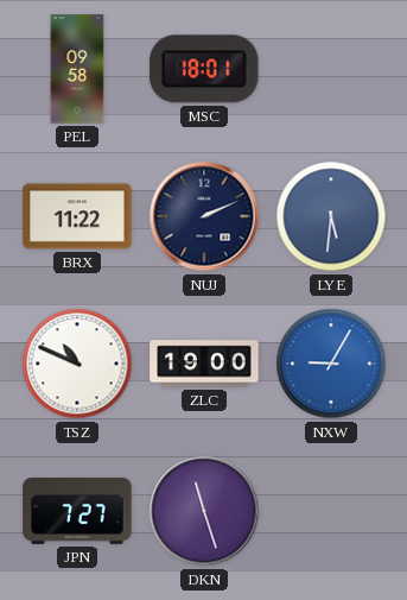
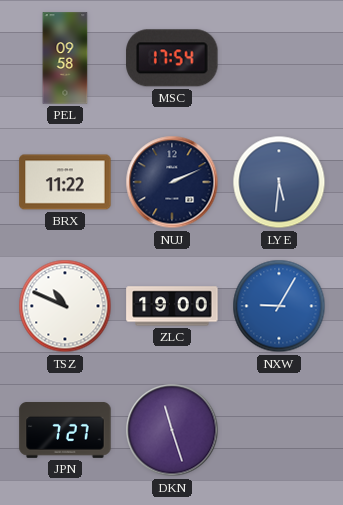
MSC: 18:01 -> 17:54 (172, 58)
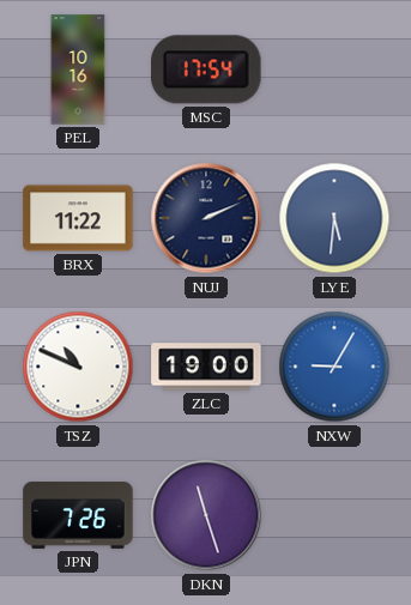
PEL: 09:58 -> 10:16 (78, 69)
JPN: 7:27 -> 7:26 (78, 516)
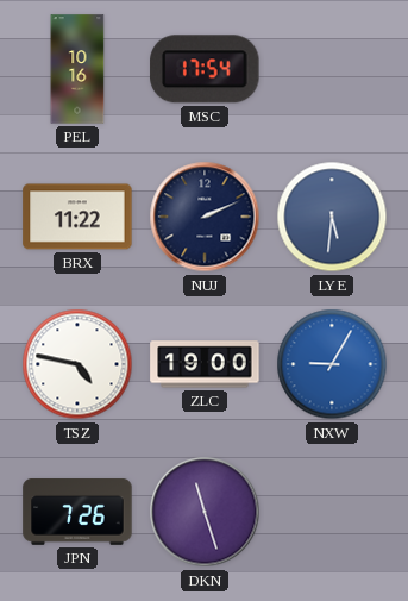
TSZ: 10:49 -> 4:47 (77, 364)
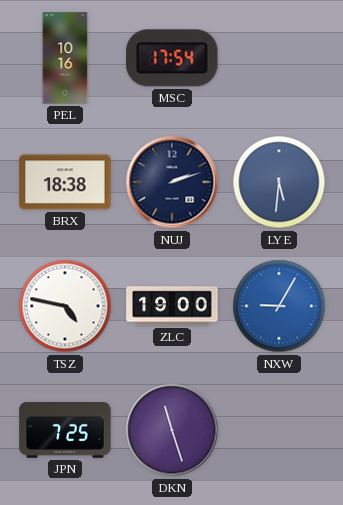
BRX: 11:22 -> 18:38 (65, 182)
NUJ: 2:11 -> 2:12 (172, 182)
JPN: 7:26 -> 7:25 (65, 431)
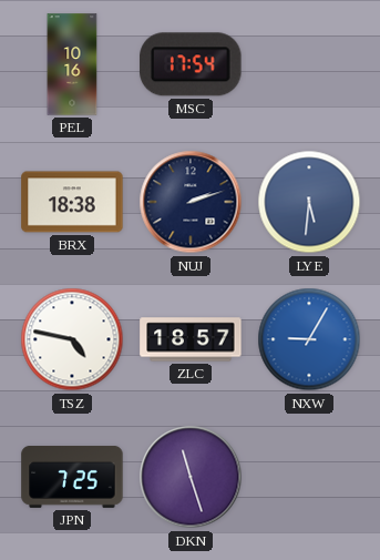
ZLC: 19:00 -> 18:57 (191, 339)
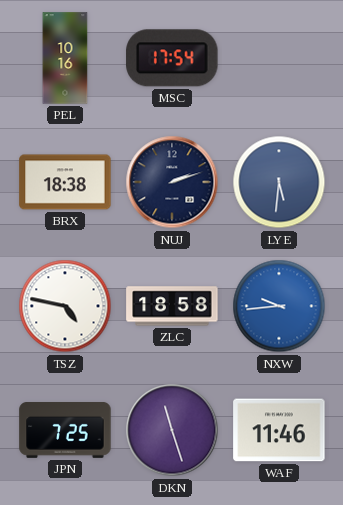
ZLC: 18:57 -> 18:58 (172, 306)
NXW: 9:05 -> 9:44 (279, 306)
WAF: none -> 11:46 (279, 430)
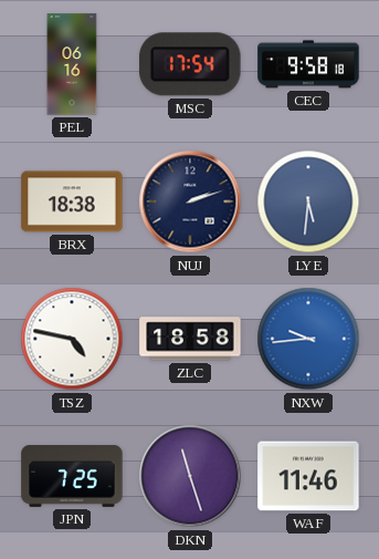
PEL: 10:16 -> 06:16 (72, 64)
CEC: none -> 9:58 (308, 64)
